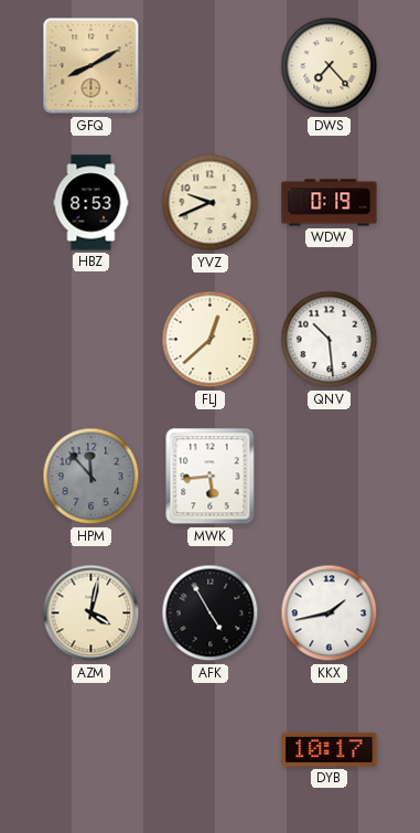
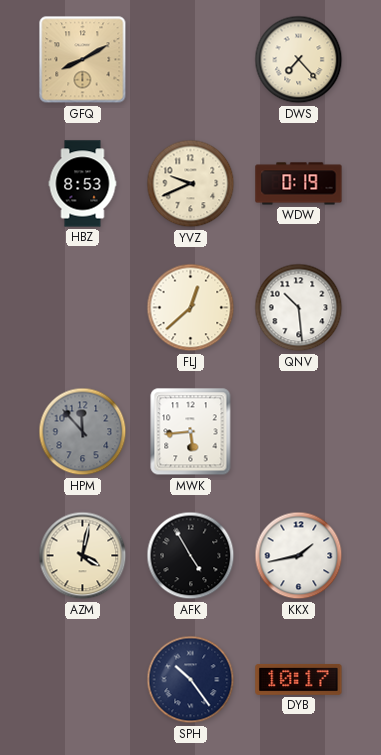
SPH: none -> 10:24 (191, 680)
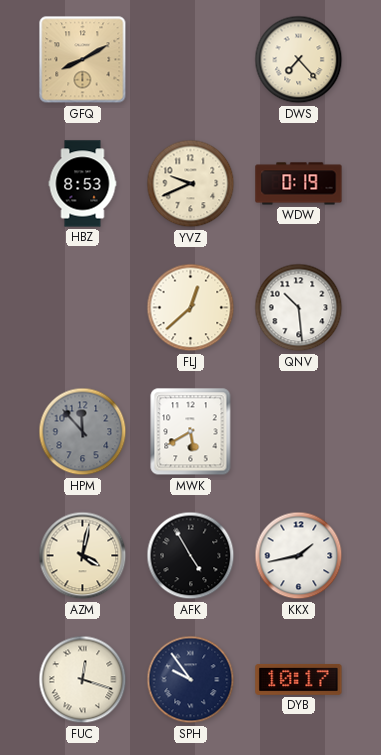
MWK: 5:44 -> 5:40 (191, 432)
FUC: none -> 12:18 (83, 680)
SPH: 10:24 -> 9:54 (191, 680)
